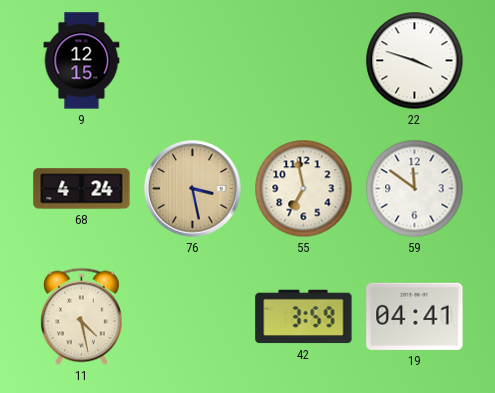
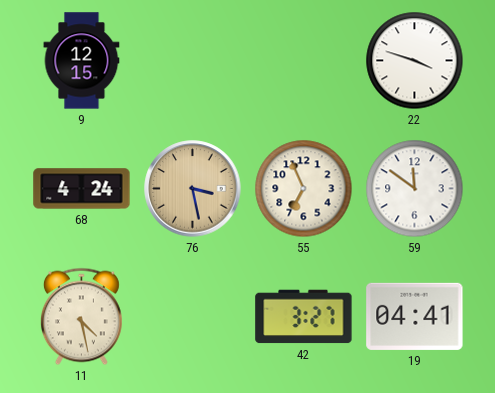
55: 6:58 -> 6:56 (304, 189)
42: 3:59 -> 3:27 (304, 317)
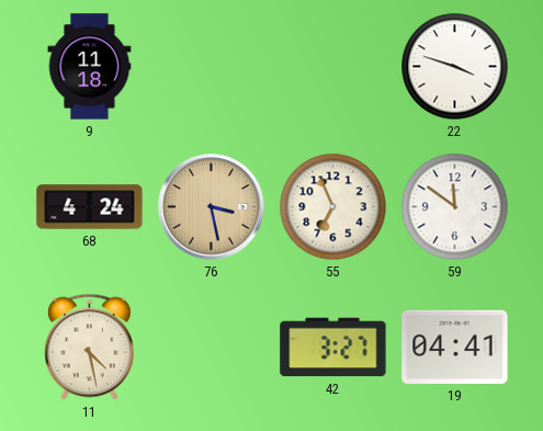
9: 12:15 -> 11:18 (90, 67)
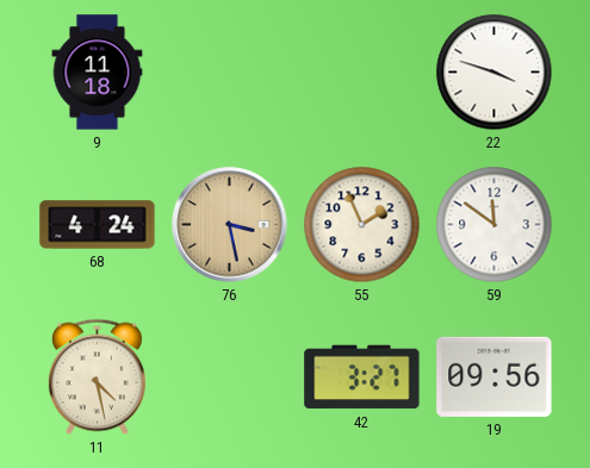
55: 6:56 -> 1:56 (362, 225)
19: 04:41 -> 09:56 (495, 376)
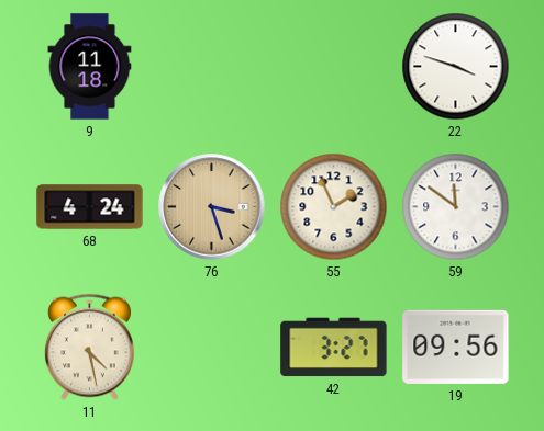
76: 3:28 -> 3:27 (212, 207)
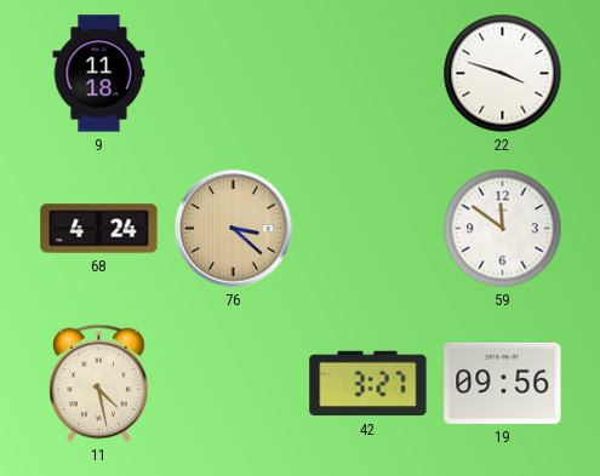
76: 3:27 -> 3:22 (234, 229)
55: 1:56 -> none (334, 207)
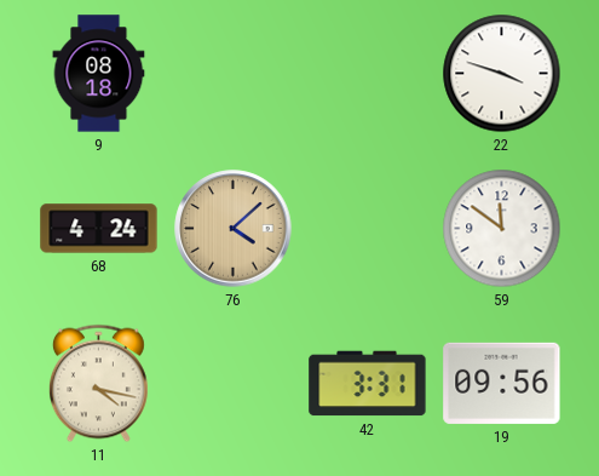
9: 11:18 -> 08:18 (99, 74)
76: 3:22 -> 4:08 (234, 229)
11: 4:28 -> 4:17 (98, 384)
42: 3:27 -> 3:31 (368, 384)
